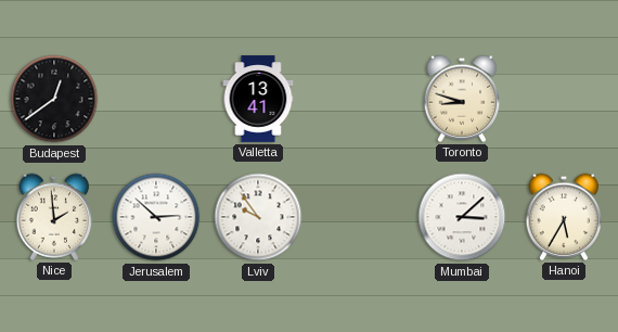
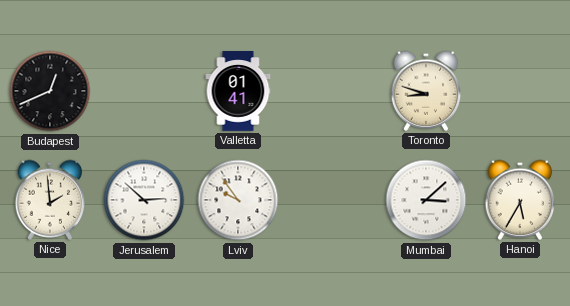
Budapest: 12:39 -> 12:41 (50, 91)
Valletta: 13:41 -> 01:41 (238, 91)
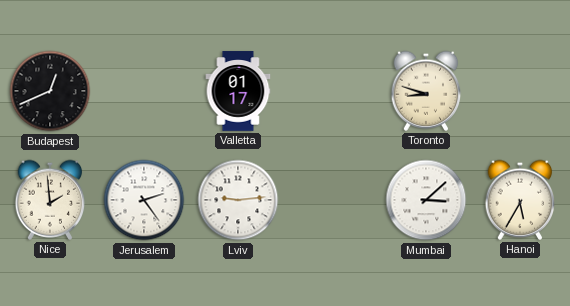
Valletta: 01:41 -> 01:17 (238, 91)
Jerusalem: 2:52 -> 2:24 (144, 200)
Lviv: 9:54 -> 9:14 (238, 200)
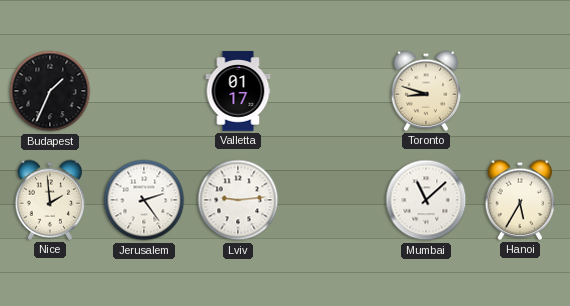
Budapest: 12:41 -> 1:34 (50, 91)
Mumbai: 3:08 -> 11:08 (426, 200)
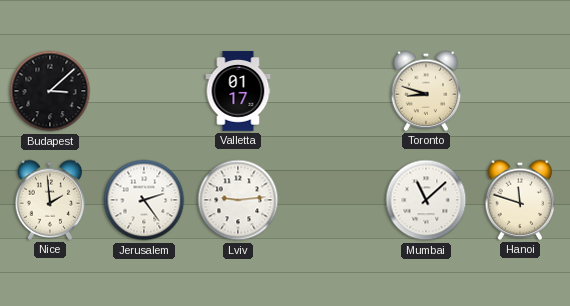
Budapest: 1:34 -> 3:08 (50, 91)
Hanoi: 5:35 -> 11:48 (520, 200)
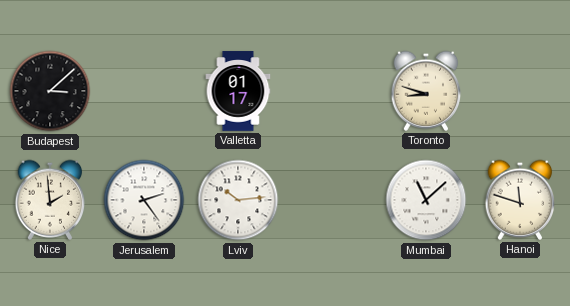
Lviv: 9:14 -> 10:14 (238, 200)
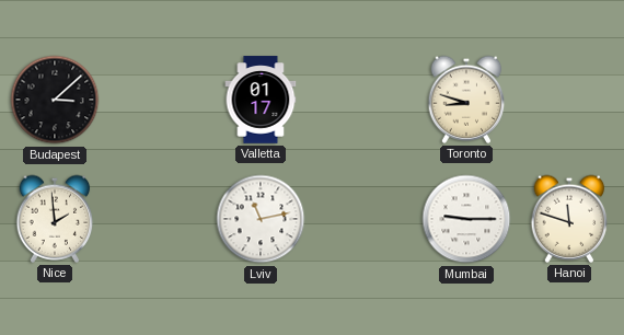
Jerusalem: 2:24 -> none (144, 200)
Lviv: 10:14 -> 11:13 (261, 219)
Mumbai: 11:08 -> 9:15 (466, 219)
